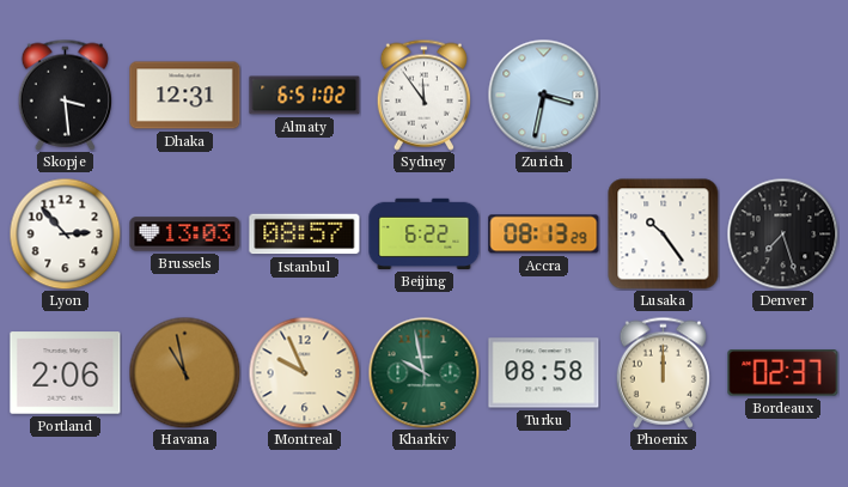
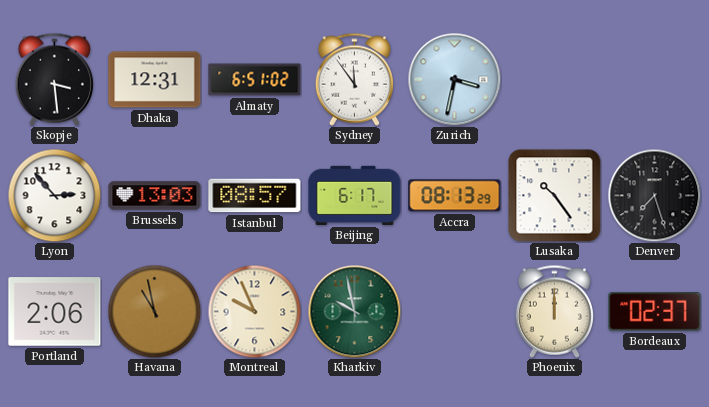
Beijing: 6:22 -> 6:17 (355, 195)
Turku: 08:58 -> none (544, 373)
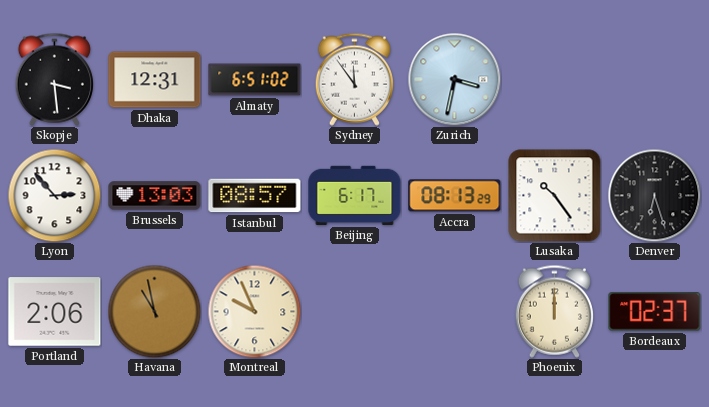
Denver: 7:27 -> 6:27 (654, 195)
Kharkiv: 9:58 -> none (354, 311)
